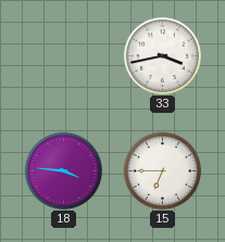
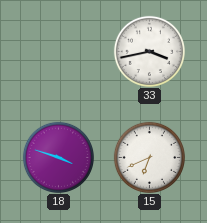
18: 3:46 -> 3:48 (58, 157)
15: 6:45 -> 6:41 (149, 157)
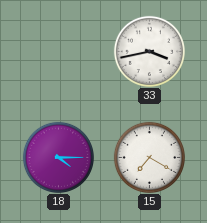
18: 3:48 -> 4:15 (58, 157)
15: 6:41 -> 7:20 (149, 157)
